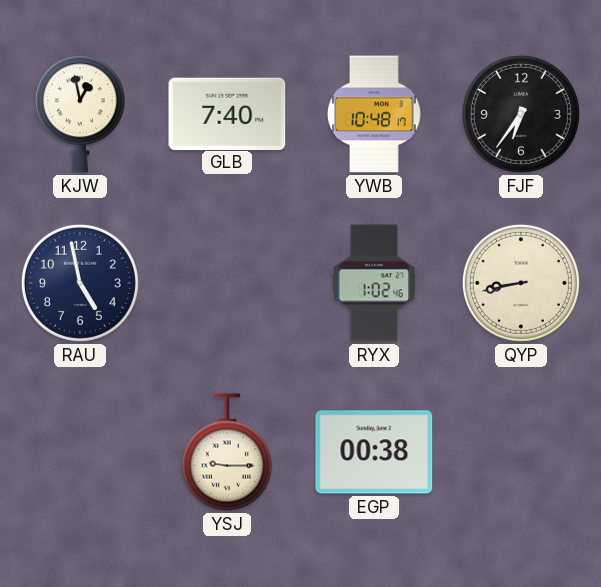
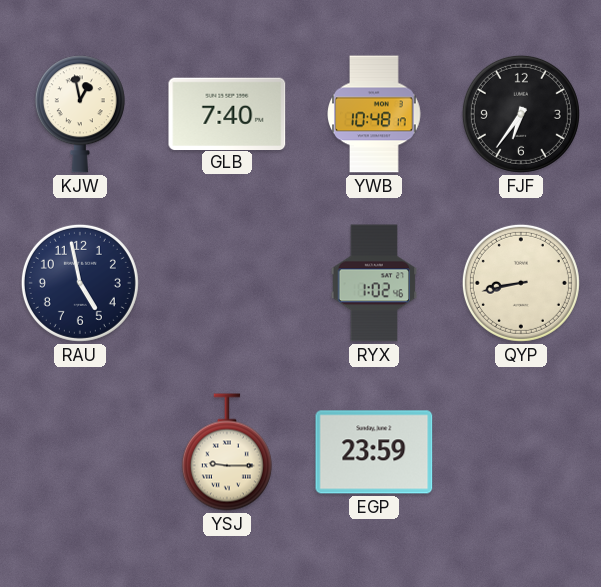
EGP: 00:38 -> 23:59 (374, 452)
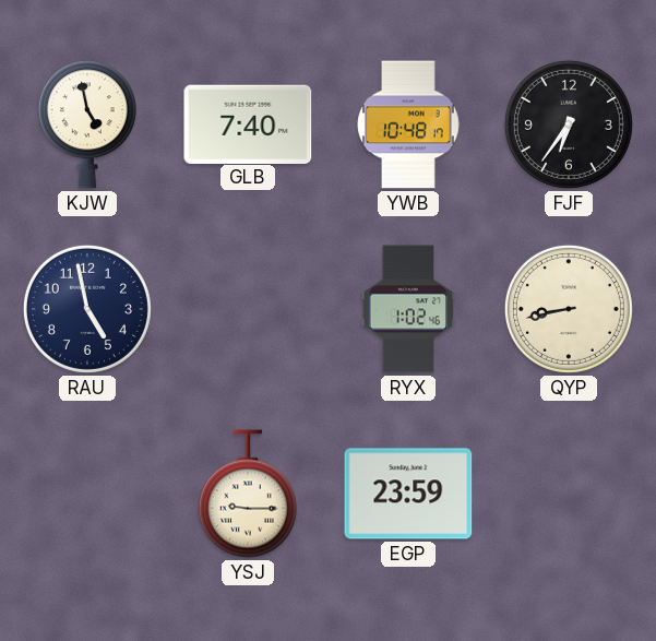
KJW: 12:58 -> 4:58 (87, 124)
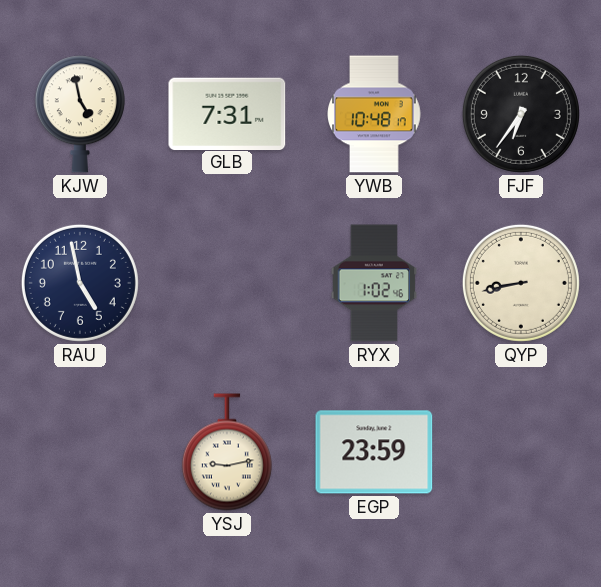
GLB: 7:40 -> 7:31 (227, 113)
YSJ: 9:15 -> 9:13 (227, 452)
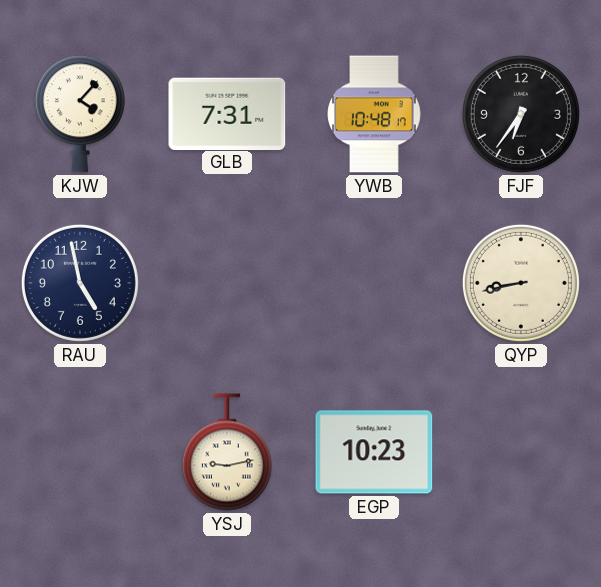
KJW: 4:58 -> 4:07 (80, 114)
RYX: 1:02 -> none (374, 283)
EGP: 23:59 -> 10:23 (374, 452)
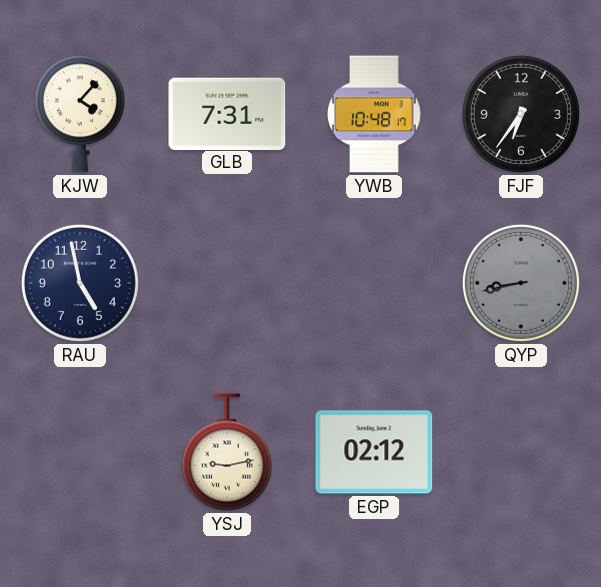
QYP dial: cream -> grey (521, 283)
EGP: 10:23 -> 02:12 (374, 452)
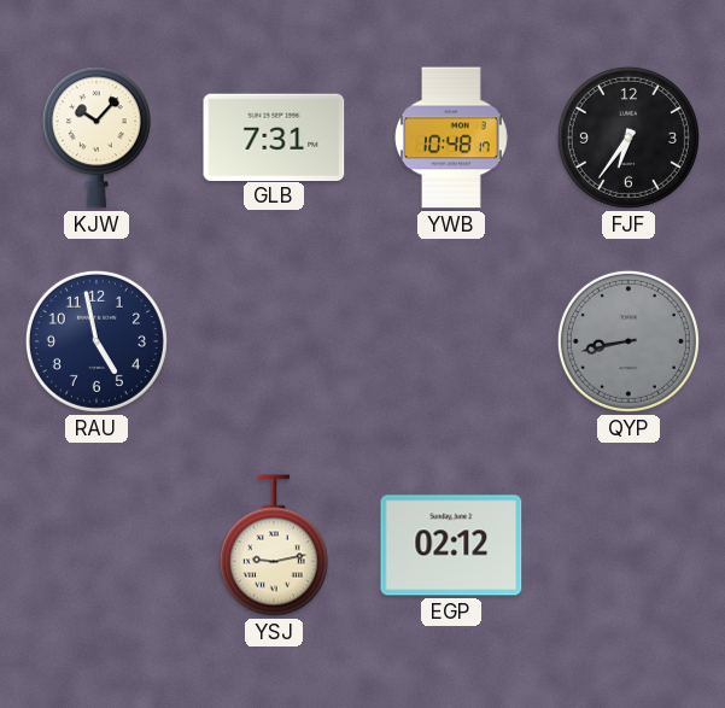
KJW: 4:07 -> 10:07 (97, 137)
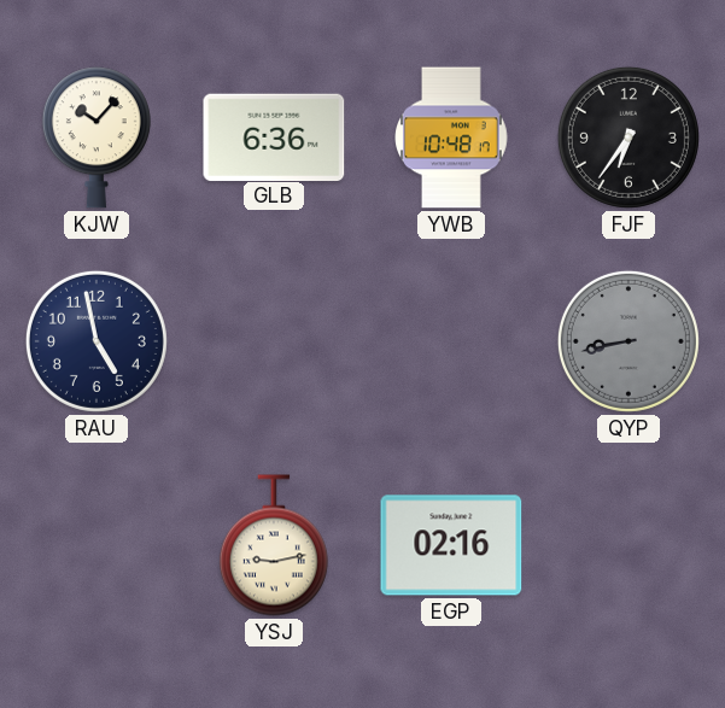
GLB: 7:31 -> 6:36 (274, 136)
EGP: 02:12 -> 02:16 (451, 545)
